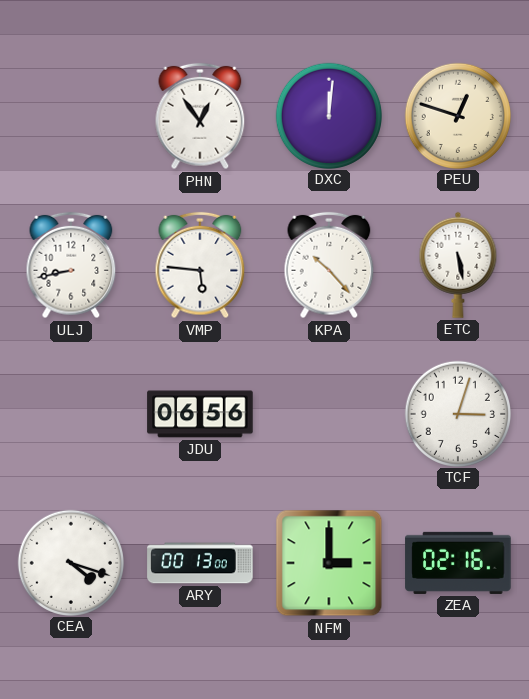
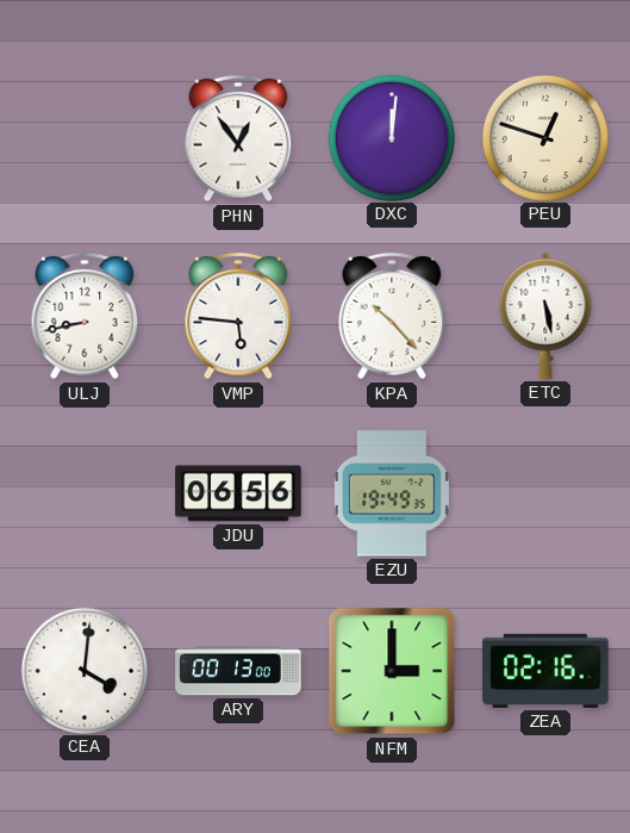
EZU: none -> 19:49 (392, 493)
TCF: 3:03 -> none (457, 413)
CEA: 4:18 -> 4:01 (83, 670)
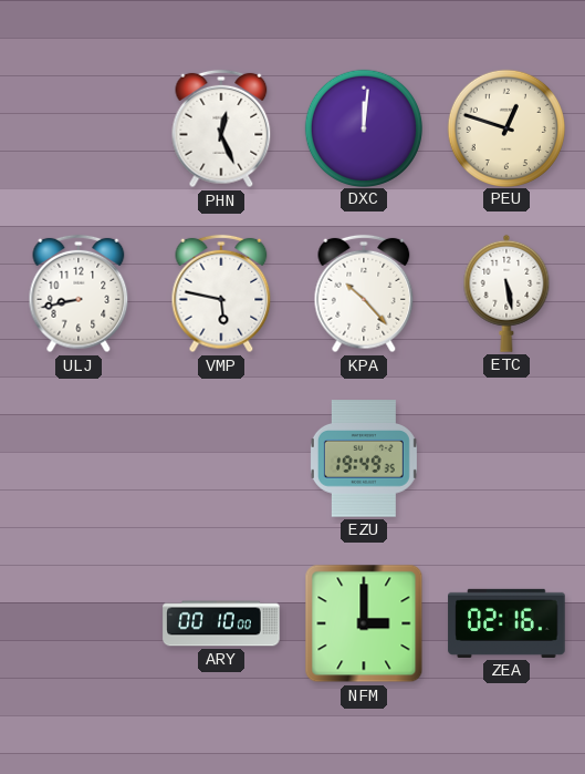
PHN: 12:54 -> 12:26 (221, 128)
VMP: 5:46 -> 5:47 (221, 293)
JDU: 06:56 -> none (238, 493)
CEA: 4:01 -> none (83, 670)
ARY: 00:13 -> 00:10 (221, 623)
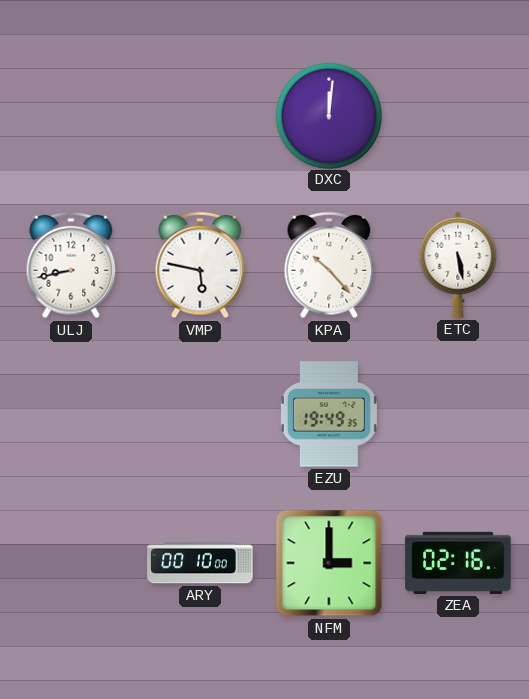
PHN: 12:26 -> none (221, 128)
PEU: 12:48 -> none (505, 127)
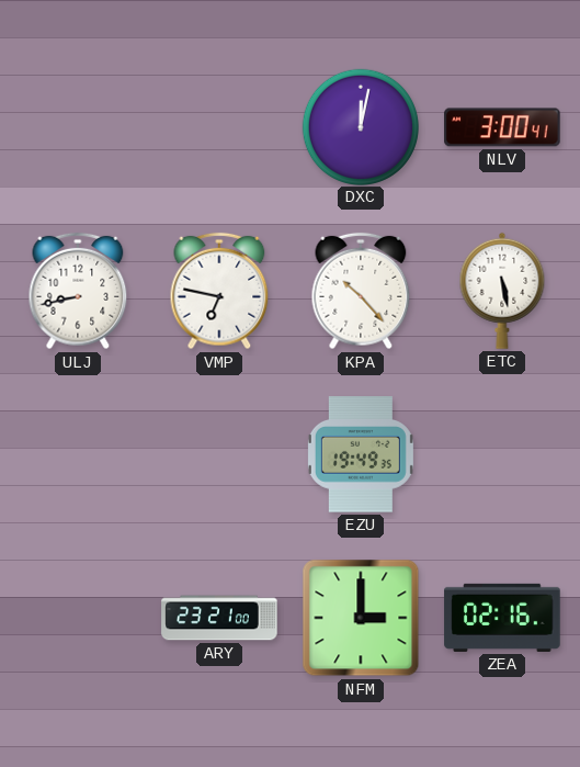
DXC: 12:01 -> 12:02 (360, 126)
NLV: none -> 3:00 (502, 127)
VMP: 5:47 -> 6:47 (219, 291)
ARY: 00:10 -> 23:21 (219, 618)
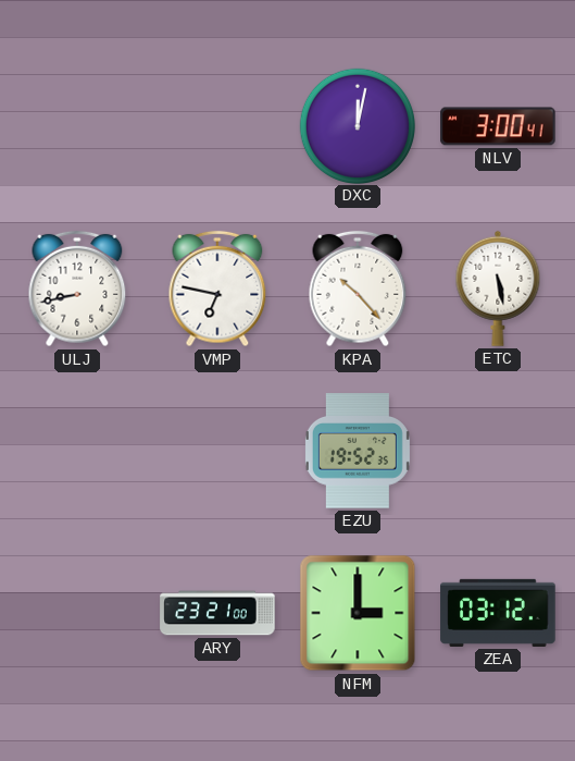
EZU: 19:49 -> 19:52 (358, 451)
ZEA: 02:16 -> 03:12 (498, 613)
